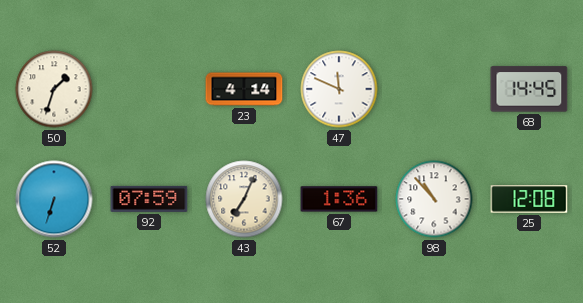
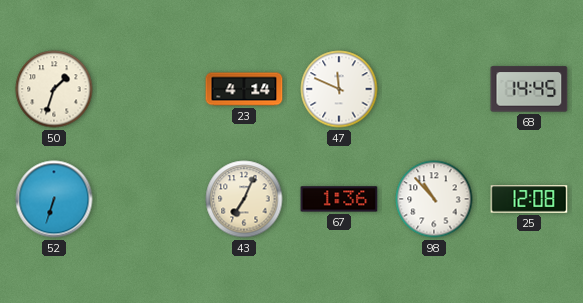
92: 07:59 -> none (149, 199)
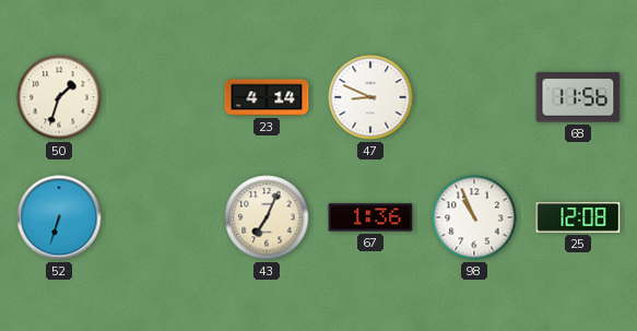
47: 11:49 -> 8:49 (370, 97)
68: 14:45 -> 11:56 (578, 97)
98: 10:53 -> 10:56 (474, 217)
